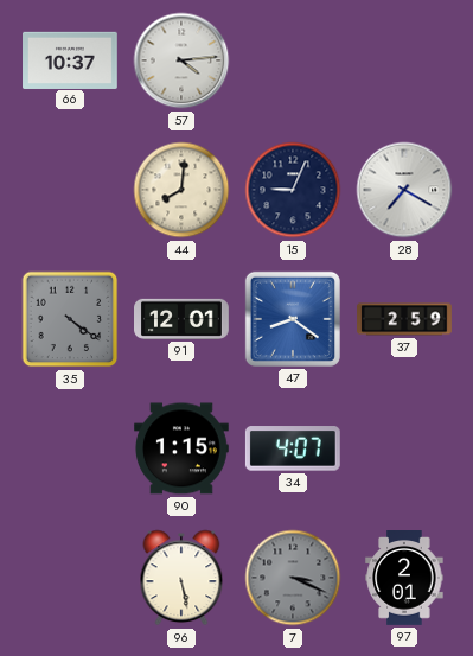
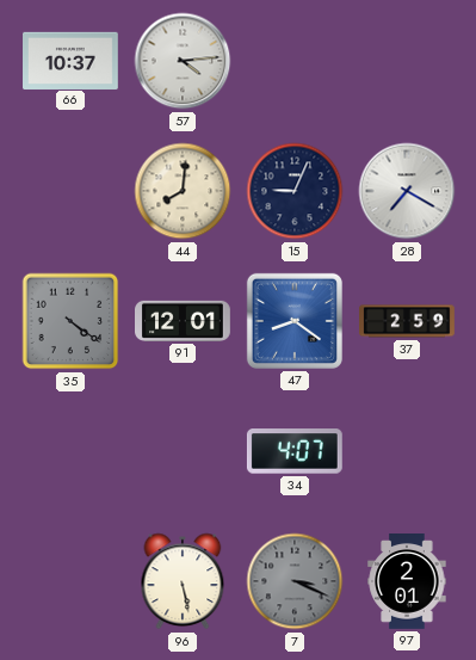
90: 1:15 -> none (183, 448)
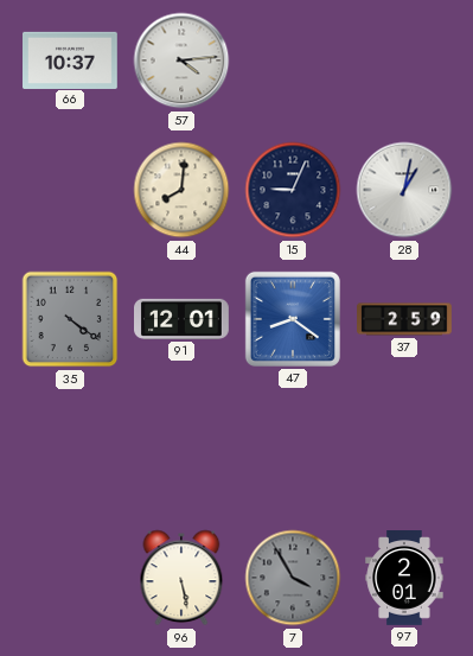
28: 7:20 -> 1:02 (404, 190)
34: 4:07 -> none (295, 451)
7: 3:19 -> 3:55 (293, 578)
